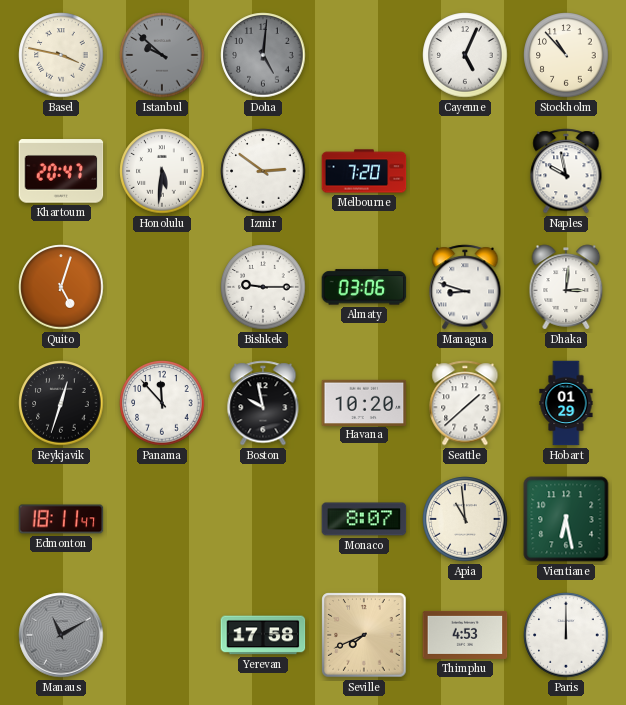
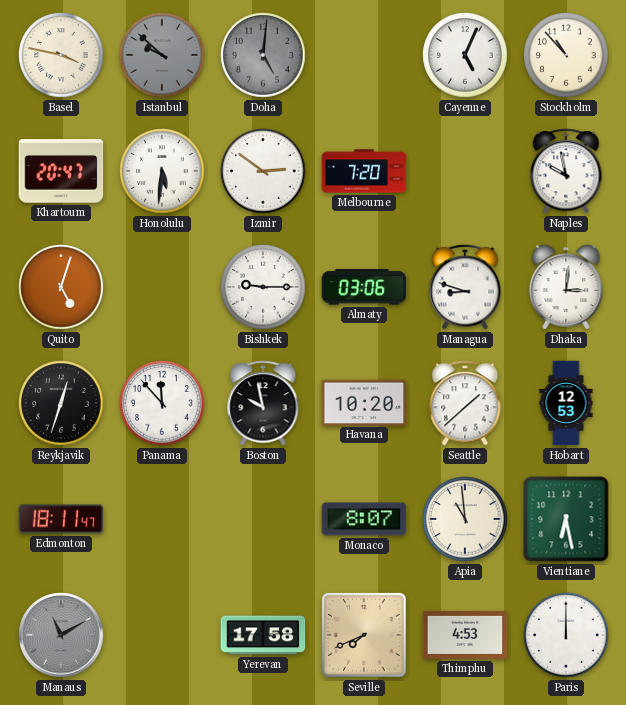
Hobart: 01:29 -> 12:53 (566, 403)
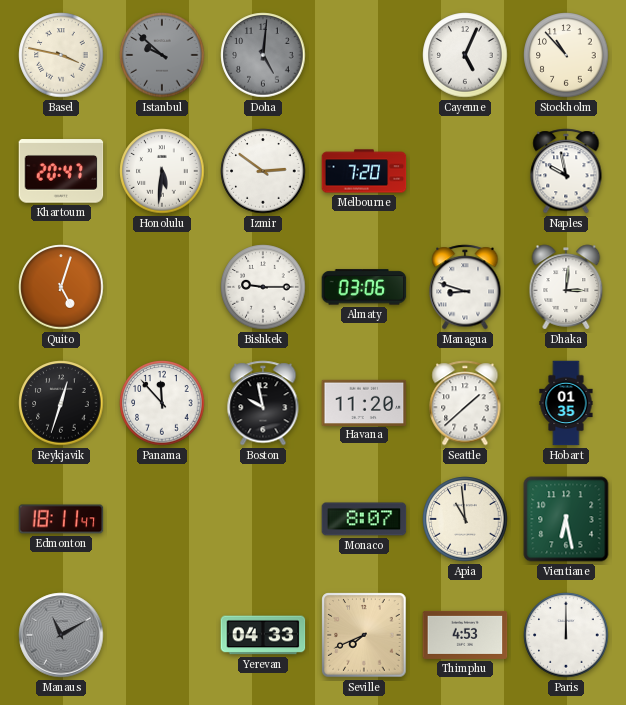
Havana: 10:20 -> 11:20 (364, 402)
Hobart: 12:53 -> 01:35 (566, 403)
Yerevan: 17:58 -> 04:33 (263, 635)
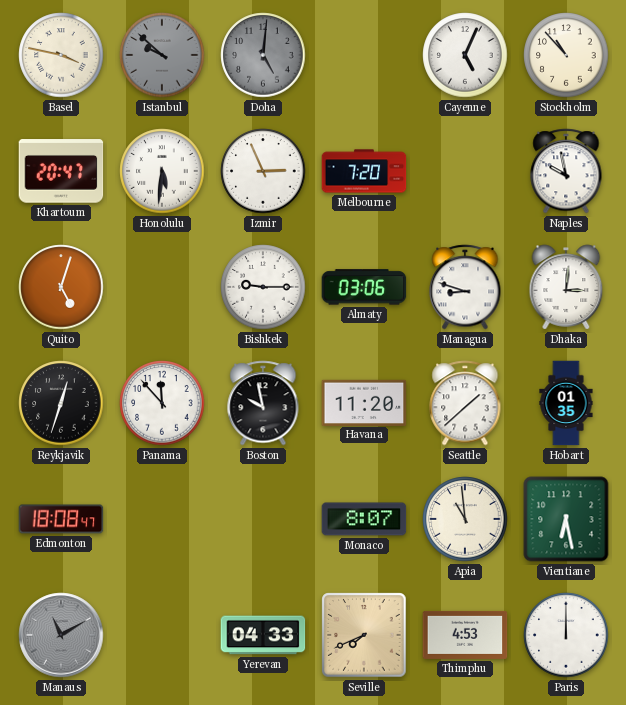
Izmir: 2:51 -> 2:56 (263, 171)
Edmonton: 18:11 -> 18:08 (61, 519)
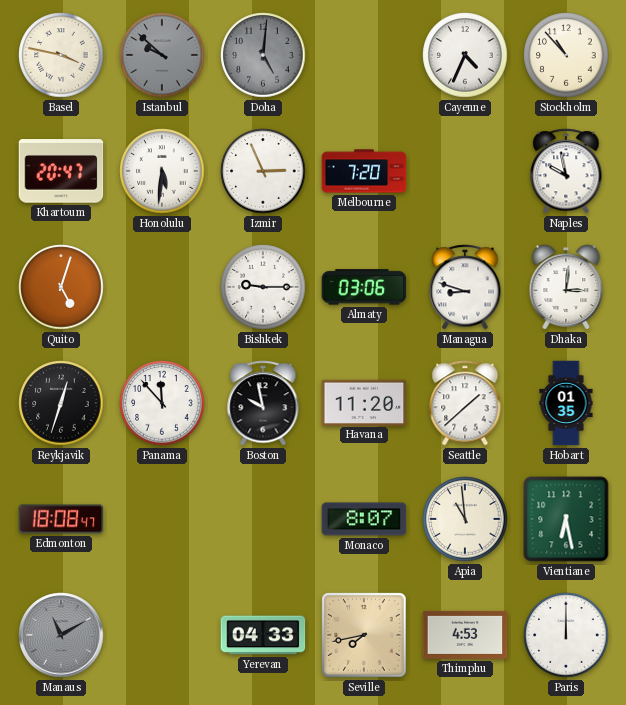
Cayenne: 5:04 -> 4:34 (465, 55)
Seville: 7:41 -> 7:43 (364, 635)
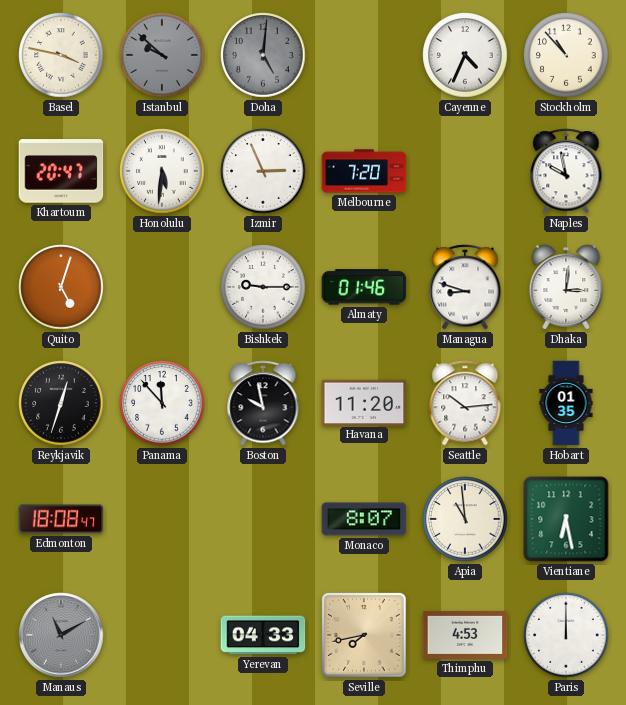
Almaty: 03:06 -> 01:46 (364, 287)
Seattle: 1:38 -> 10:14 (465, 403)
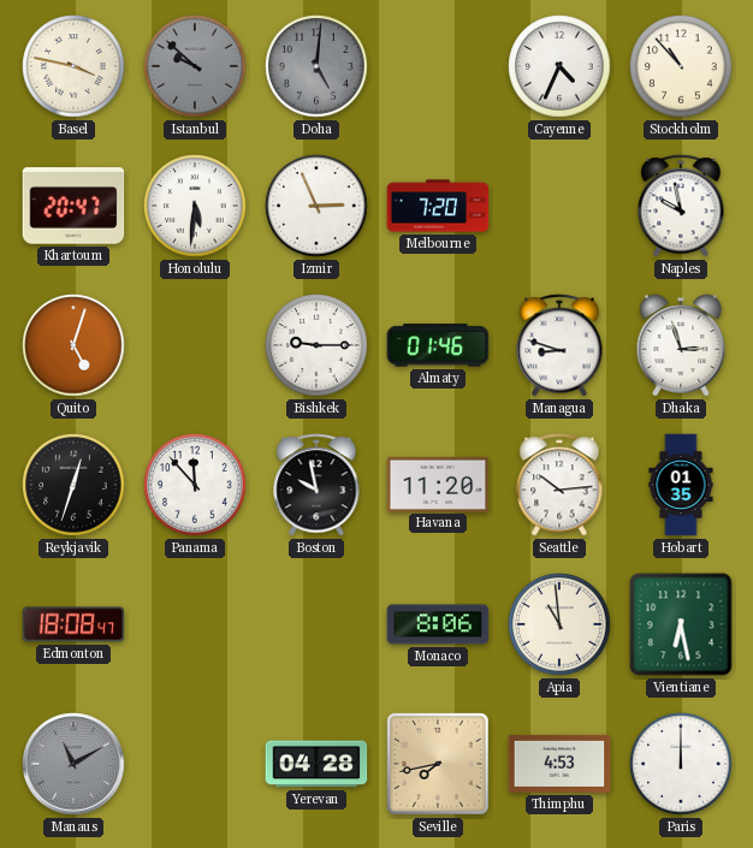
Dhaka: 3:01 -> 2:57 (681, 345)
Monaco: 8:07 -> 8:06 (438, 624)
Yerevan: 04:33 -> 04:28 (316, 764)
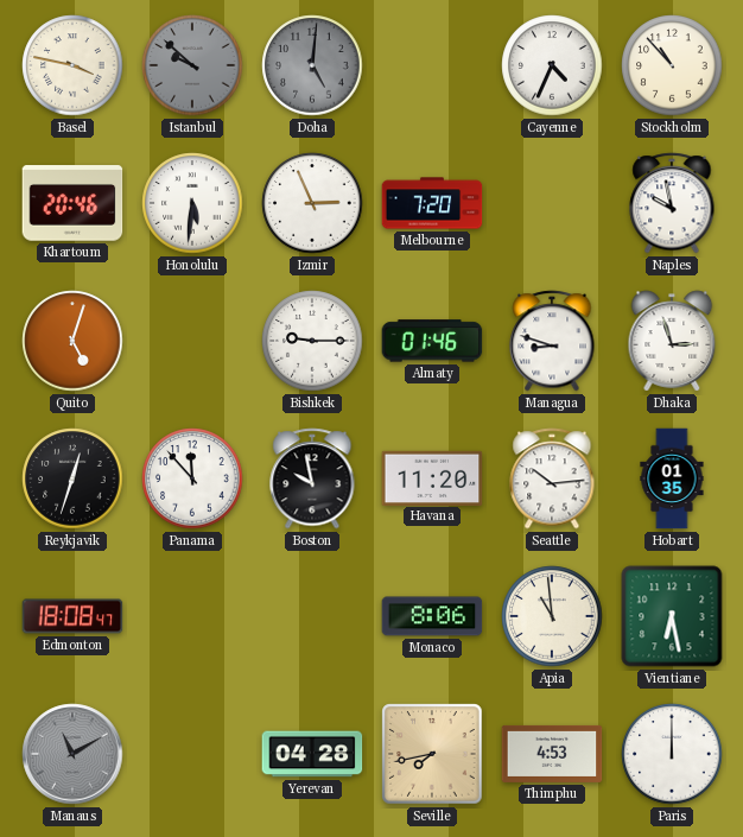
Khartoum: 20:47 -> 20:46 (72, 203)
